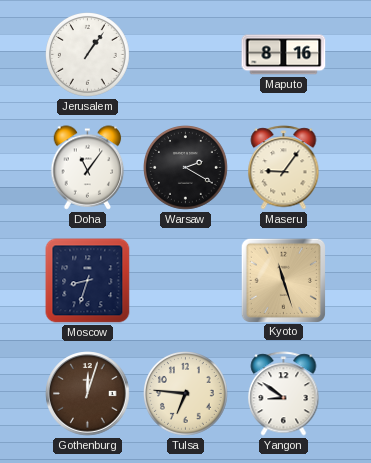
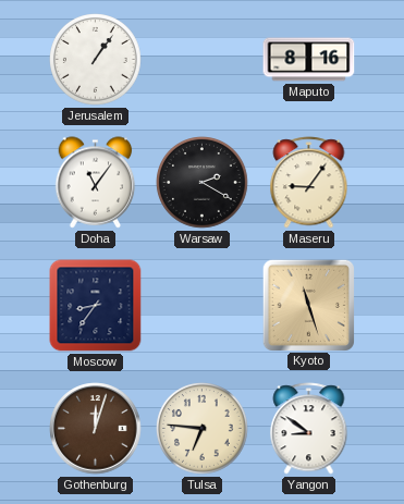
Moscow: 8:33 -> 8:36 (96, 306)
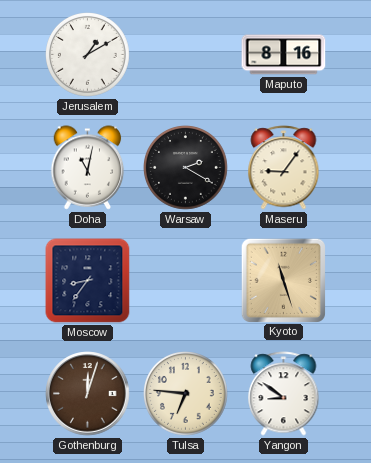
Jerusalem: 1:06 -> 1:10 (88, 55)
Doha: 11:06 -> 11:02 (88, 168)
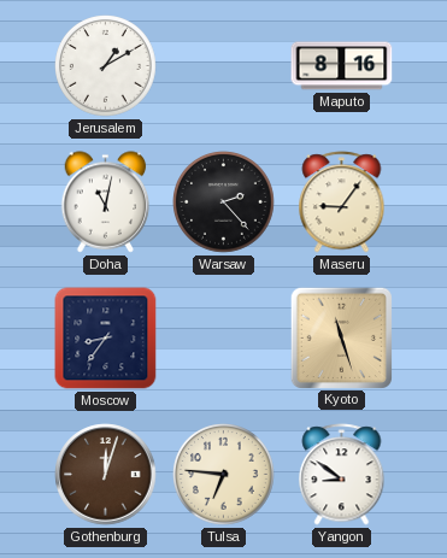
Warsaw: 2:20 -> 2:23 (224, 202)
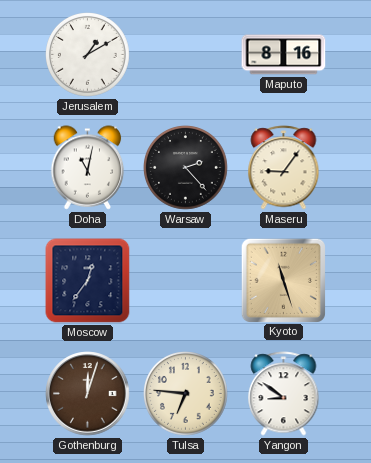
Moscow: 8:36 -> 12:36 (88, 281)
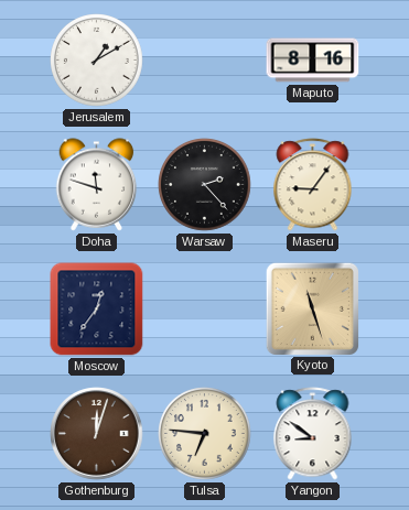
Doha: 11:02 -> 11:48 (97, 185)
